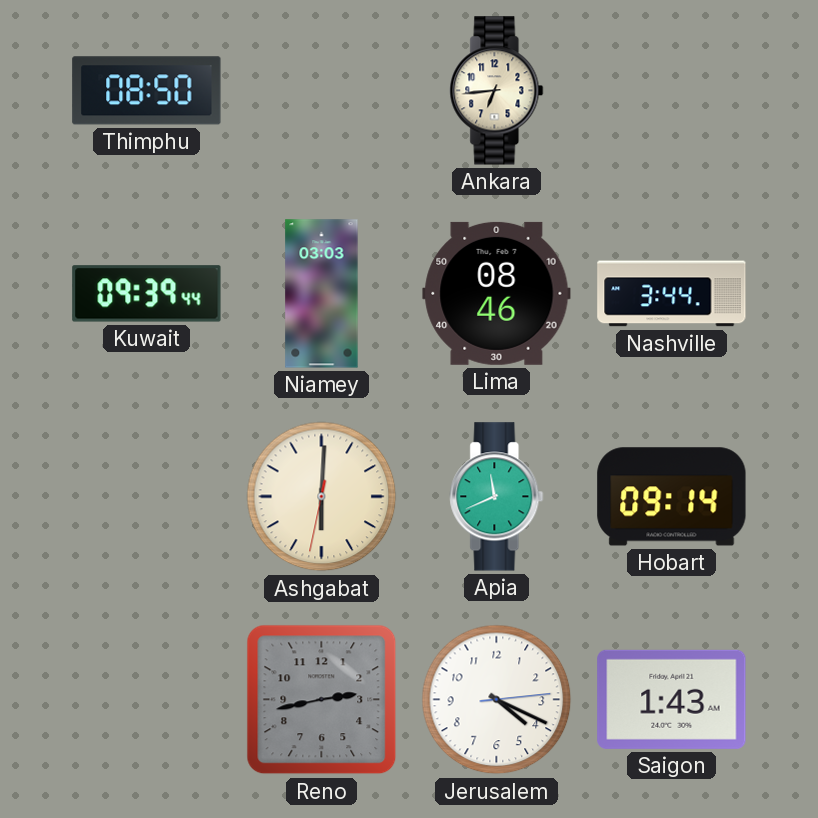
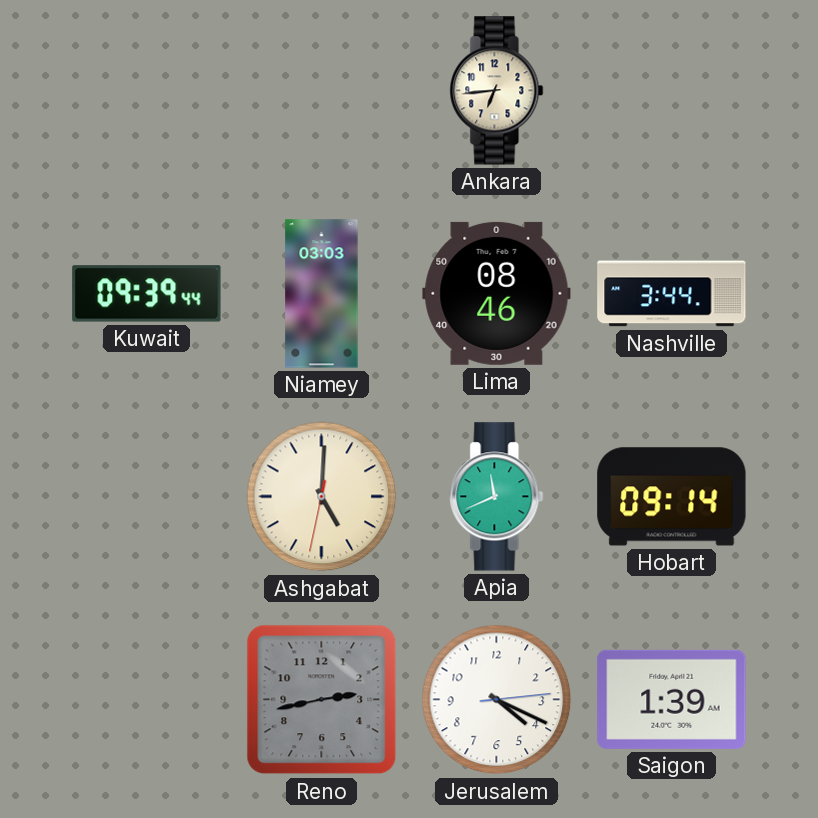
Thimphu: 08:50 -> none (147, 91)
Ashgabat: 6:00 -> 5:00 (322, 497)
Saigon: 1:43 -> 1:39 (672, 699)
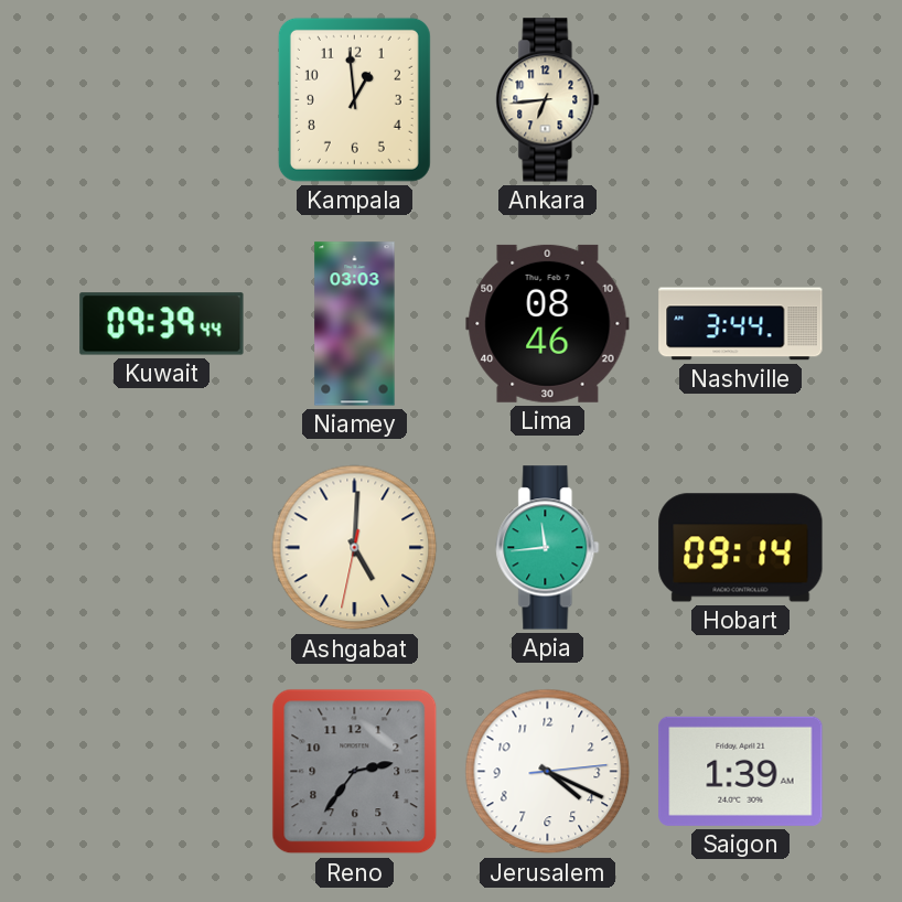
Kampala: none -> 12:59 (354, 99)
Apia: 11:41 -> 11:44 (548, 548)
Reno: 2:43 -> 2:36 (355, 772)
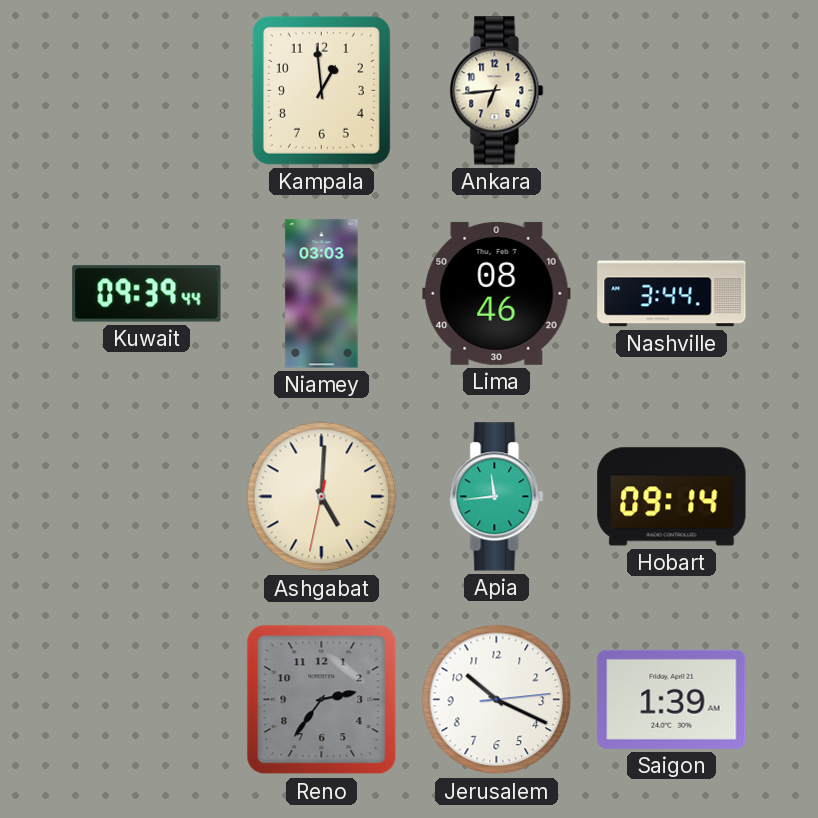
Jerusalem: 4:19 -> 10:19 (497, 700)
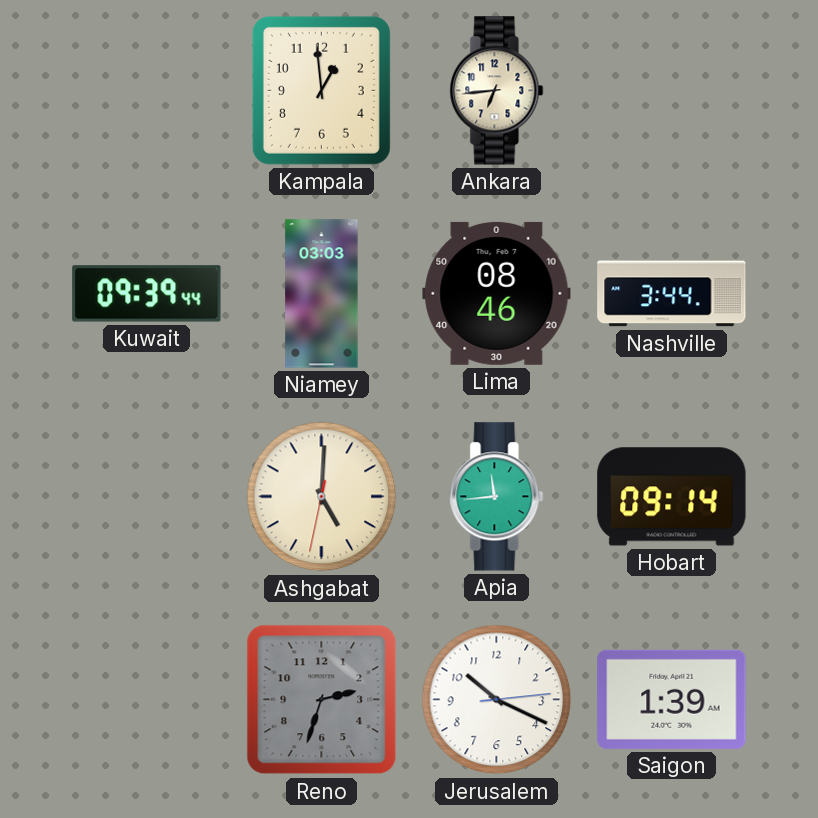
Reno: 2:36 -> 2:33 (322, 700)
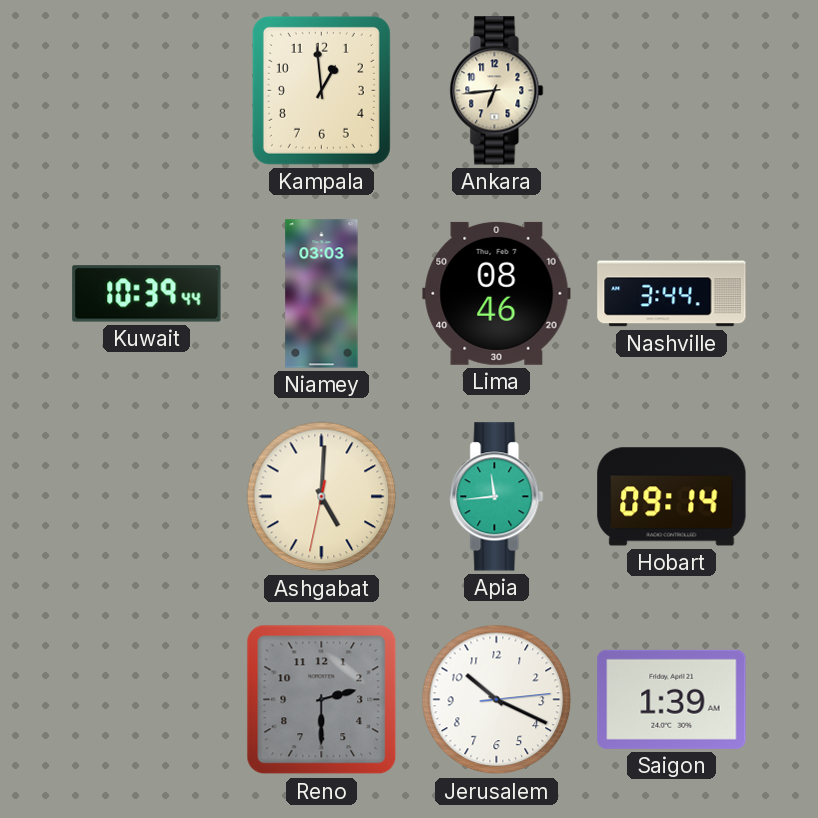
Kuwait: 09:39 -> 10:39 (147, 294)
Reno: 2:33 -> 2:30 (322, 700)
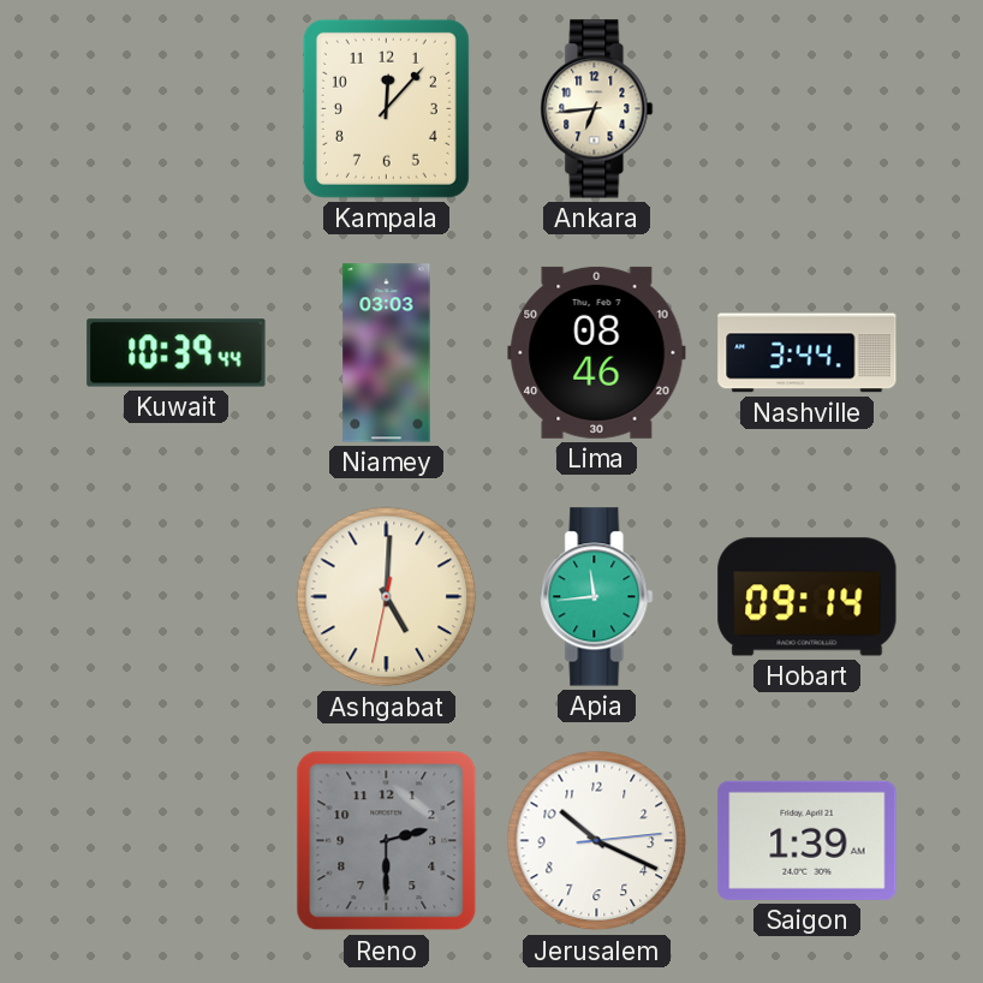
Kampala: 12:59 -> 12:07 (386, 108)
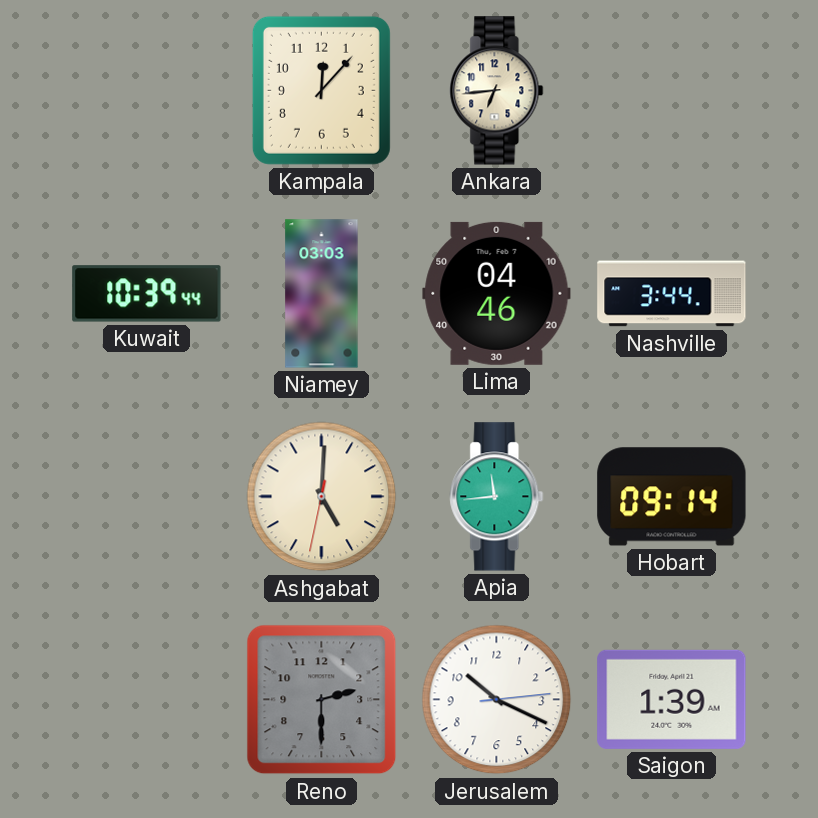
Lima: 08:46 -> 04:46 (497, 293)
